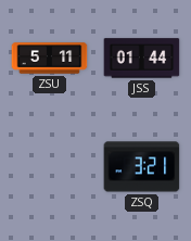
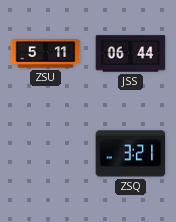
JSS: 01:44 -> 06:44 (131, 54)
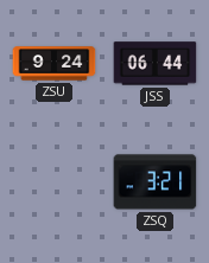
ZSU: 5:11 -> 9:24 (55, 64)
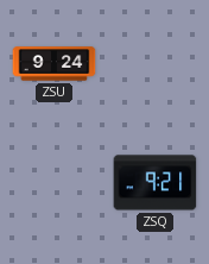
JSS: 06:44 -> none (156, 64)
ZSQ: 3:21 -> 9:21 (156, 183)
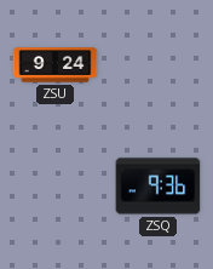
ZSQ: 9:21 -> 9:36 (159, 187)
